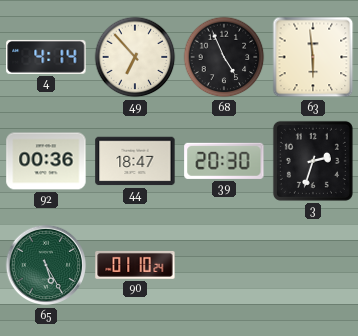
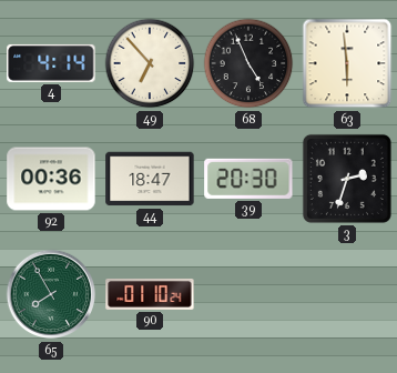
65: 5:25 -> 7:55 (51, 294)
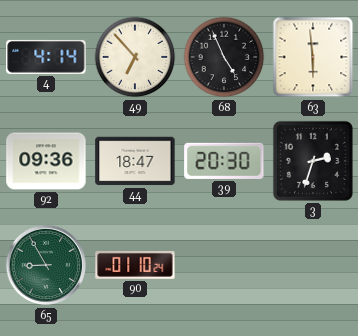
92: 00:36 -> 09:36 (46, 161)
65: 7:55 -> 8:55 (46, 265)
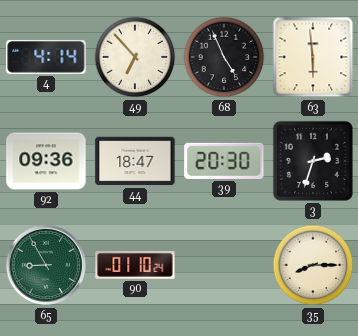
35: none -> 8:15 (313, 265)
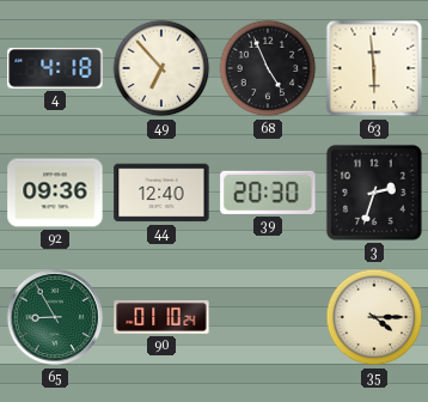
4: 4:14 -> 4:18 (55, 68)
44: 18:47 -> 12:40 (161, 193)
35: 8:15 -> 4:15 (374, 317)
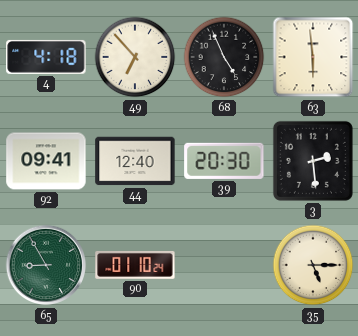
92: 09:36 -> 09:41 (46, 161)
3: 2:33 -> 2:29 (313, 161)
35: 4:15 -> 5:15 (313, 265)
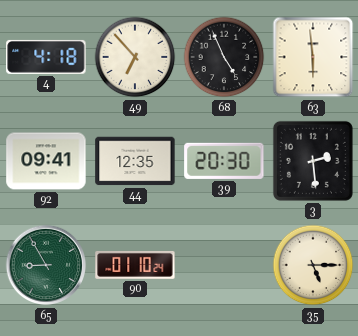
44: 12:40 -> 12:35 (135, 161)
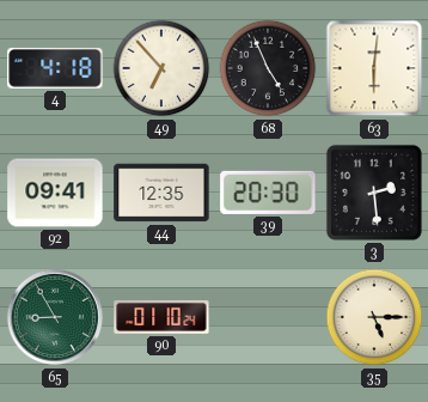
63: 5:59 -> 6:01 (374, 68)
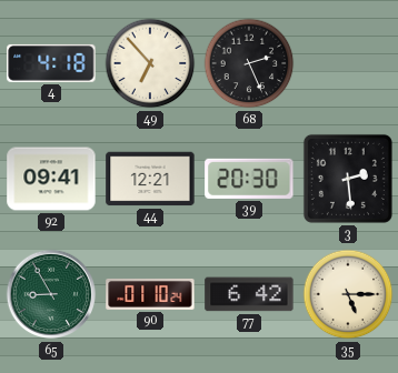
68: 4:56 -> 2:26 (249, 63)
63: 6:01 -> none (374, 68)
44: 12:35 -> 12:21 (150, 179)
77: none -> 6:42 (249, 294)
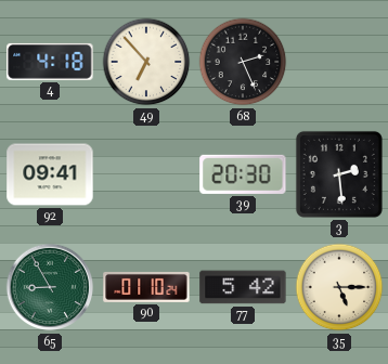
44: 12:21 -> none (150, 179)
77: 6:42 -> 5:42 (243, 287)
